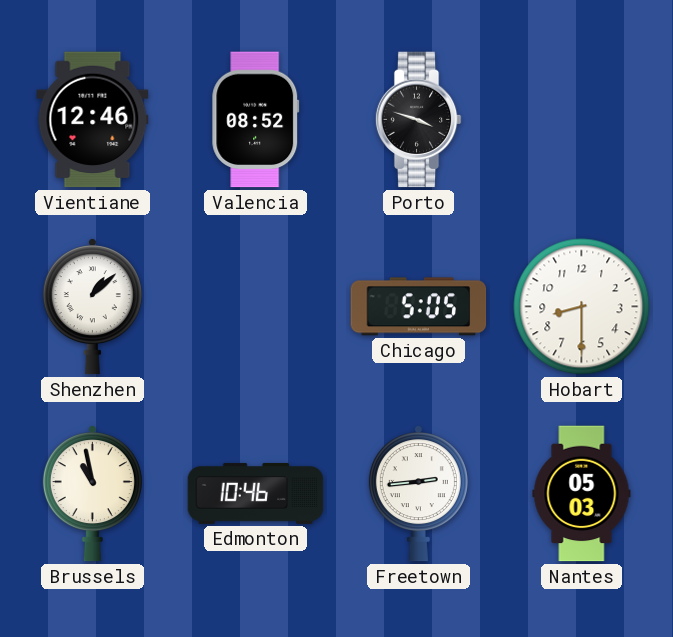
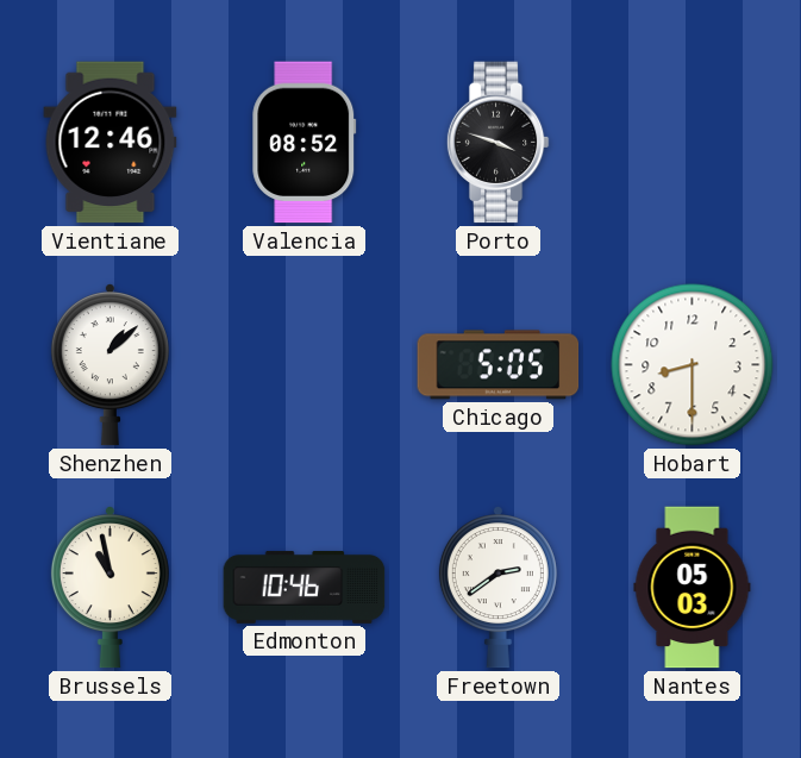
Freetown: 2:44 -> 2:39 (498, 588)
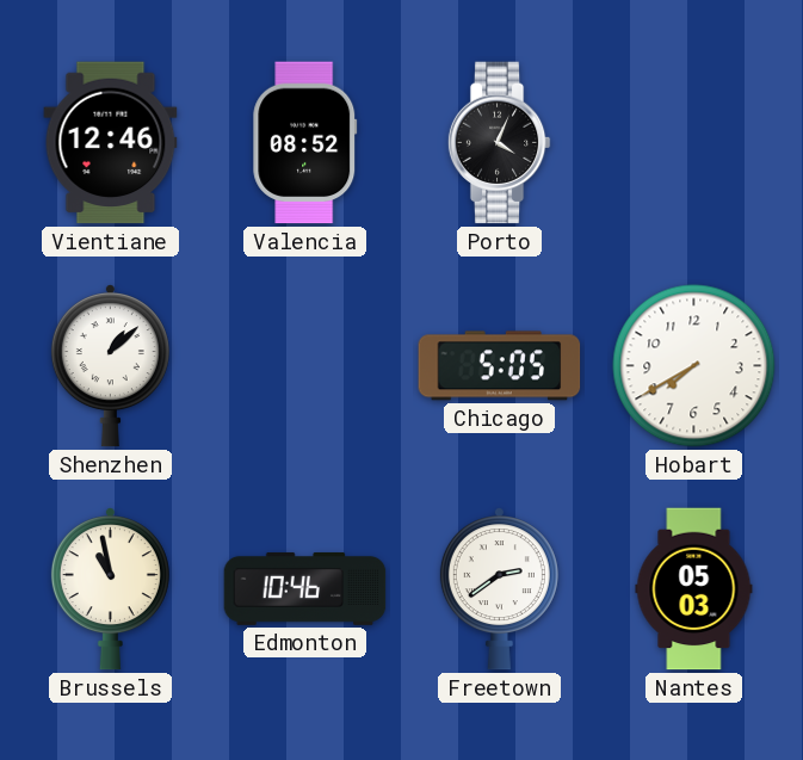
Porto: 3:48 -> 4:04 (499, 143)
Hobart: 8:30 -> 7:40 (694, 366)
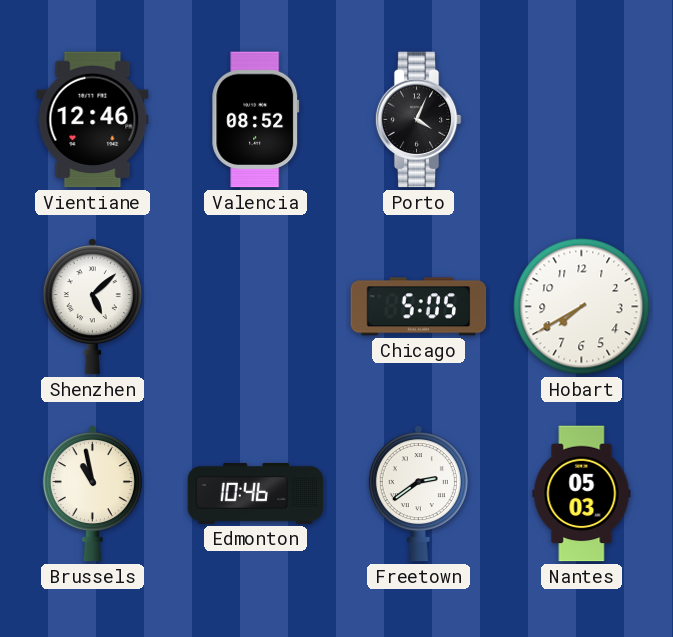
Shenzhen: 1:08 -> 5:08 (92, 307)
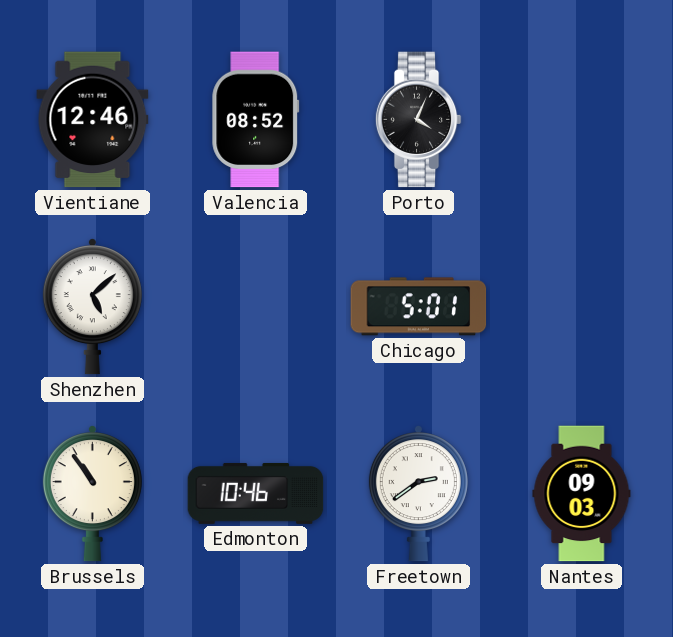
Chicago: 5:05 -> 5:01 (419, 307)
Hobart: 7:40 -> none (582, 307)
Brussels: 10:58 -> 10:54 (92, 494)
Nantes: 05:03 -> 09:03 (582, 494)
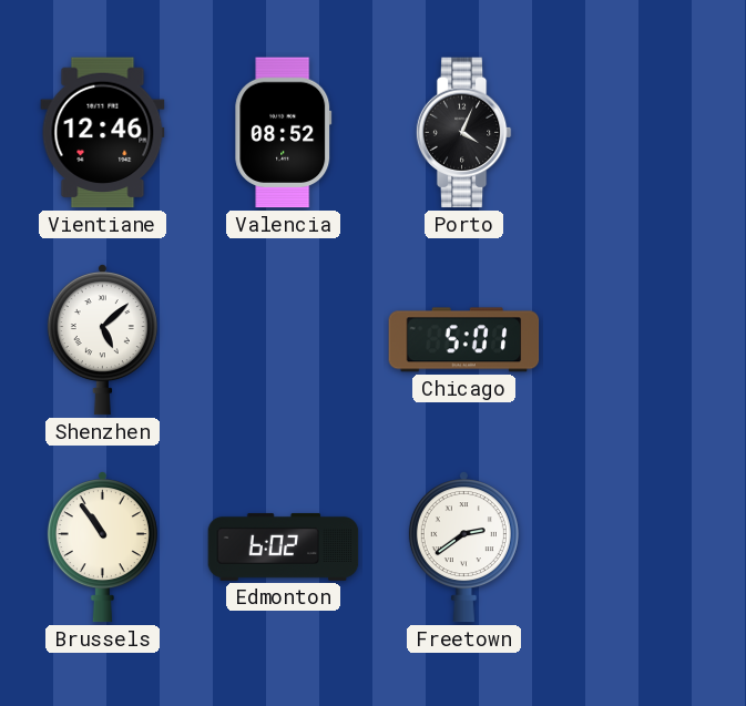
Edmonton: 10:46 -> 6:02 (284, 546)
Nantes: 09:03 -> none (582, 494)
